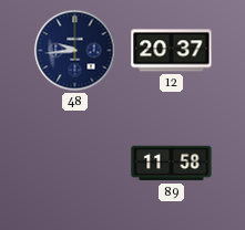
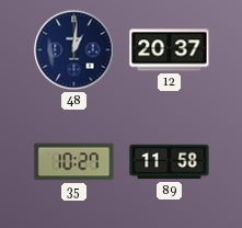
48: 9:44 -> 1:01 (74, 50)
35: none -> 10:27 (74, 162)
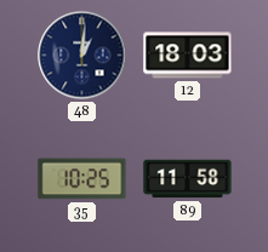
12: 20:37 -> 18:03 (188, 56)
35: 10:27 -> 10:25 (82, 179)
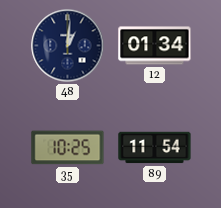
12: 18:03 -> 01:34 (155, 46)
89: 11:58 -> 11:54 (155, 148)
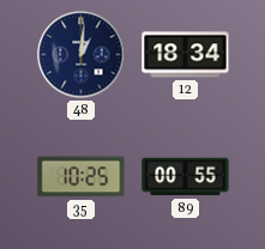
12: 01:34 -> 18:34 (186, 55)
89: 11:54 -> 00:55 (186, 177)
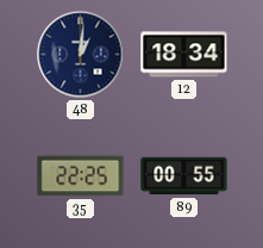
35: 10:25 -> 22:25 (81, 176)
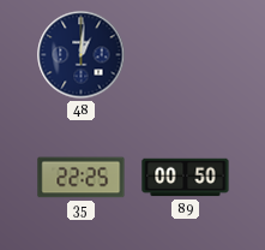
12: 18:34 -> none (184, 55)
89: 00:55 -> 00:50 (186, 178)
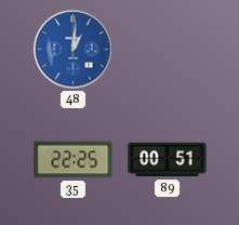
48 dial: navy -> blue (74, 50)
89: 00:50 -> 00:51 (168, 160)
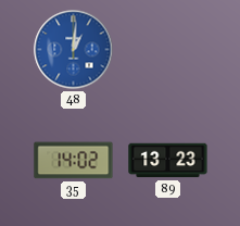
35: 22:25 -> 14:02 (74, 161)
89: 00:51 -> 13:23 (168, 161)
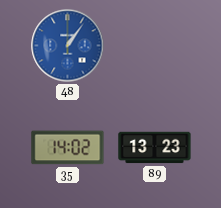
48: 1:01 -> 1:06 (68, 46)
